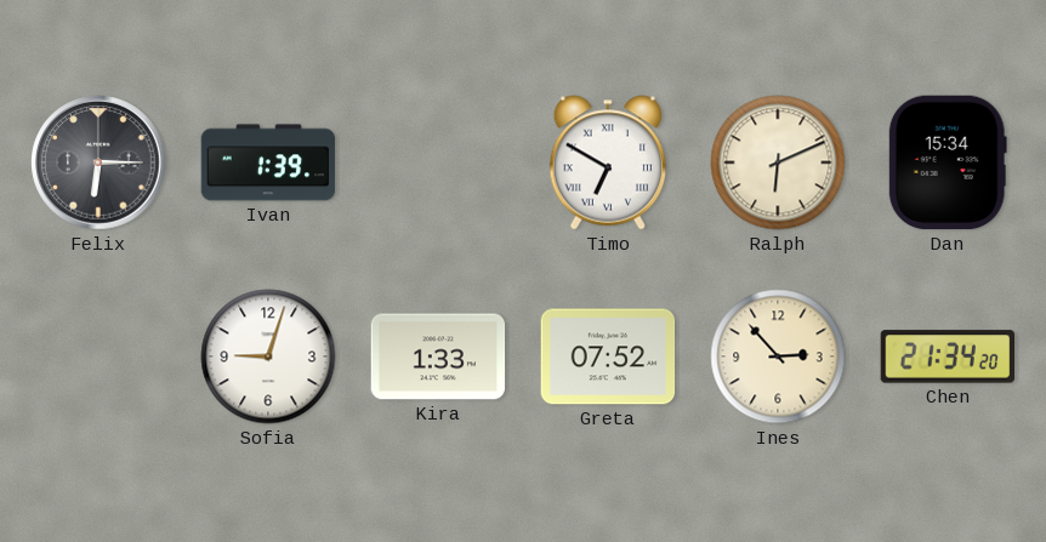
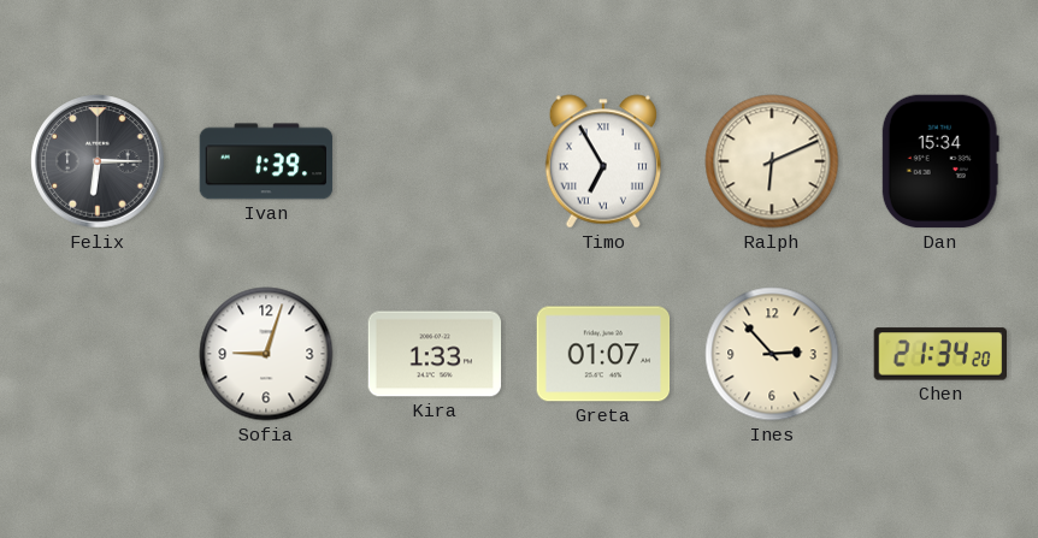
Timo: 6:50 -> 6:55 (602, 161)
Greta: 07:52 -> 01:07 (603, 354)
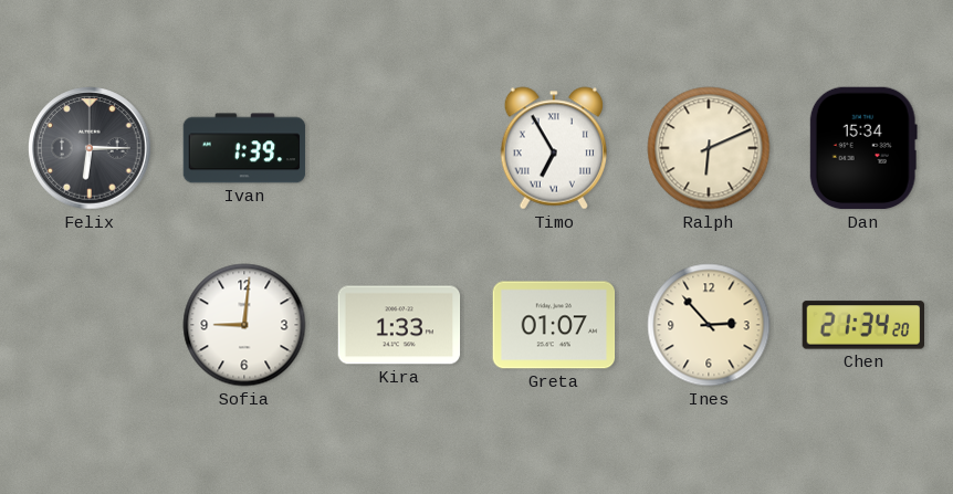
Sofia: 9:03 -> 9:01 (244, 325)
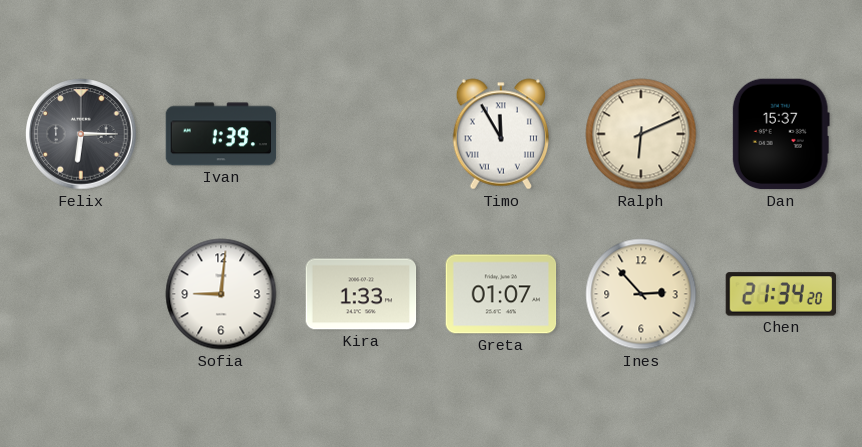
Timo: 6:55 -> 11:55 (500, 134)
Dan: 15:34 -> 15:37 (781, 134)
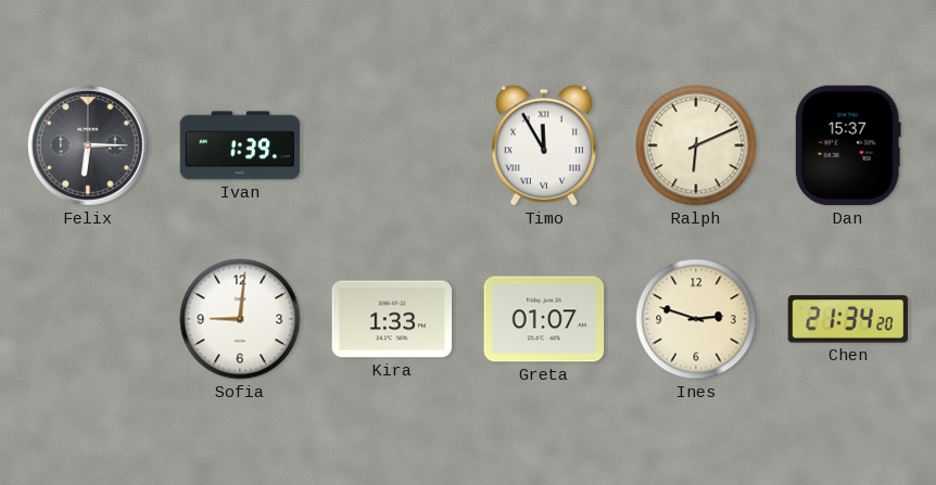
Ines: 2:53 -> 2:48 (696, 319)
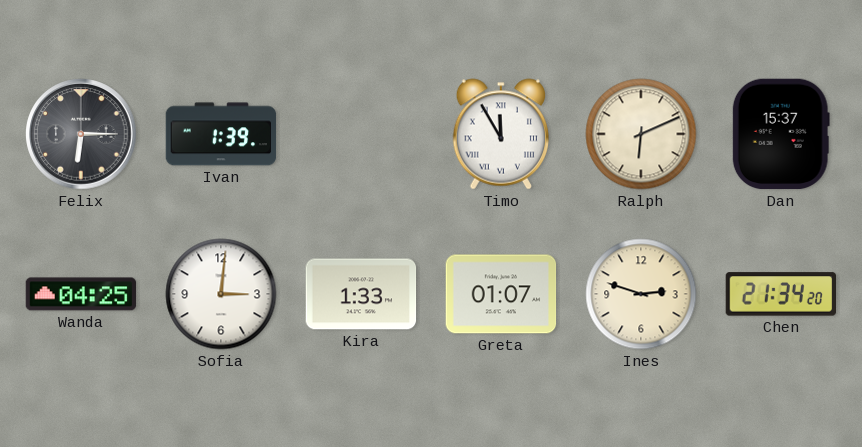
Wanda: none -> 04:25 (81, 294)
Sofia: 9:01 -> 3:01 (221, 294)
